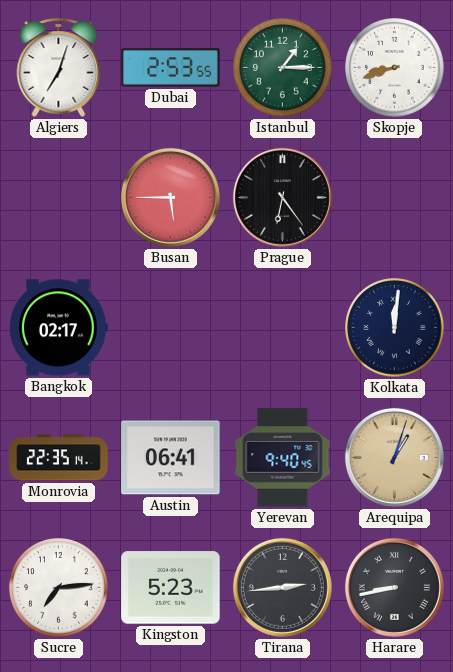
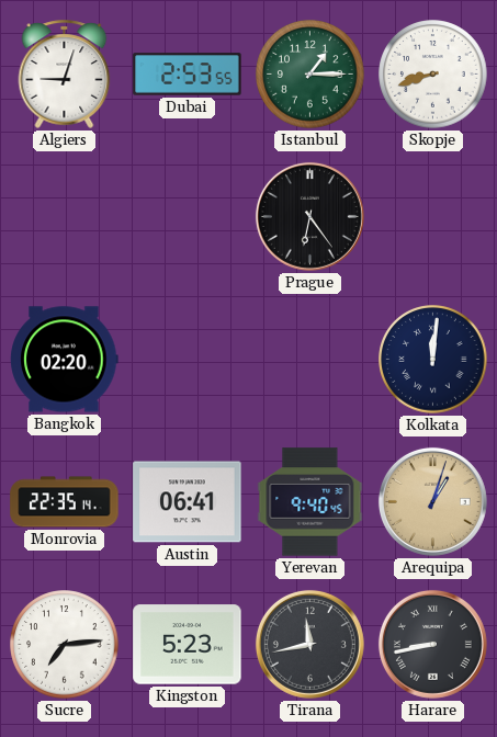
Algiers: 7:03 -> 9:03 (65, 73)
Busan: 5:45 -> none (170, 197)
Bangkok: 02:17 -> 02:20 (65, 360)
Tirana: 2:44 -> 11:43 (309, 644)
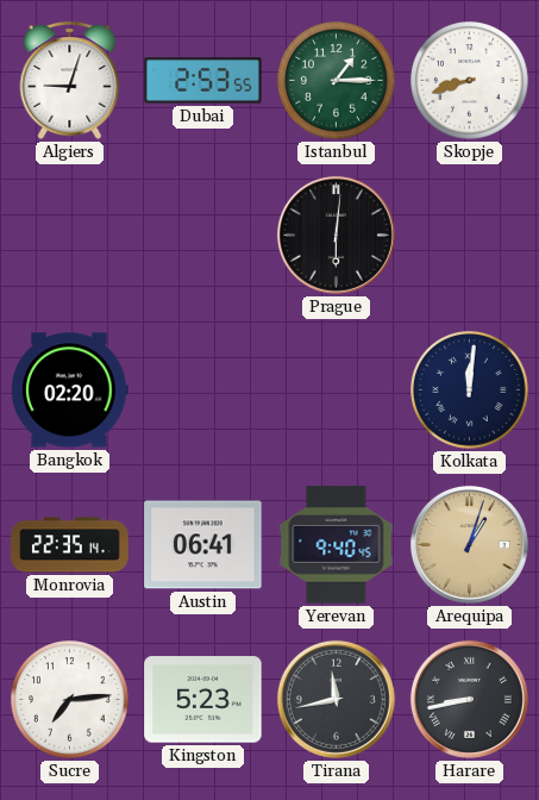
Prague: 6:24 -> 6:01 (336, 235)
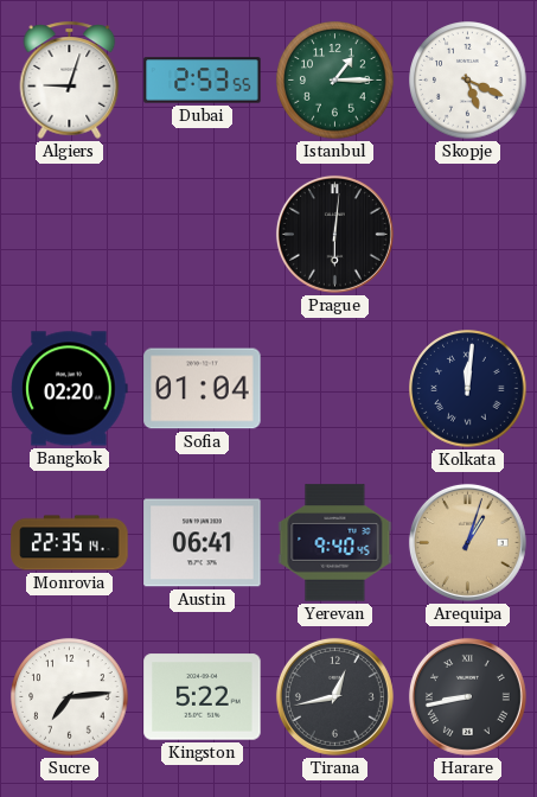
Skopje: 8:42 -> 5:19 (468, 81)
Sofia: none -> 01:04 (203, 389)
Kingston: 5:23 -> 5:22 (203, 697)
Tirana: 11:43 -> 12:43 (334, 696)
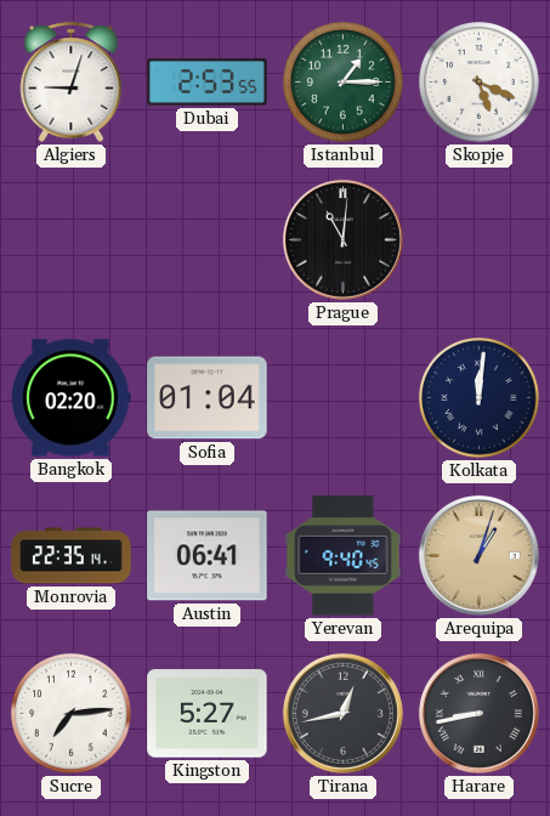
Prague: 6:01 -> 11:01 (342, 239)
Kingston: 5:22 -> 5:27 (208, 714)
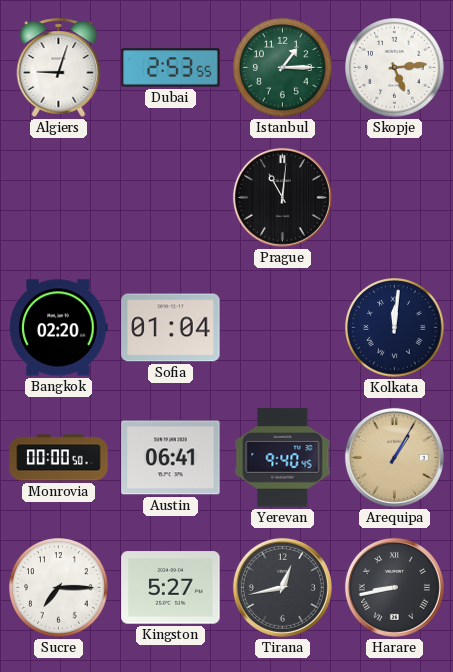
Skopje: 5:19 -> 5:14 (395, 68)
Monrovia: 22:35 -> 00:00 (59, 458)
Arequipa: 1:03 -> 1:05 (394, 457)
Sucre: 7:14 -> 7:15 (59, 588)
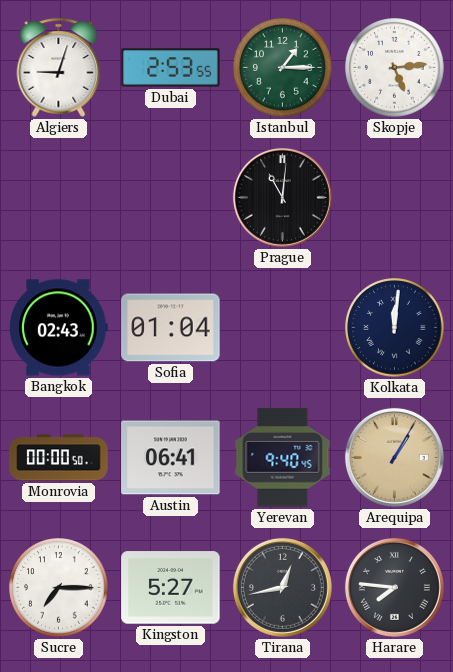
Bangkok: 02:20 -> 02:43 (59, 328)
Harare: 8:43 -> 7:46 (394, 587)
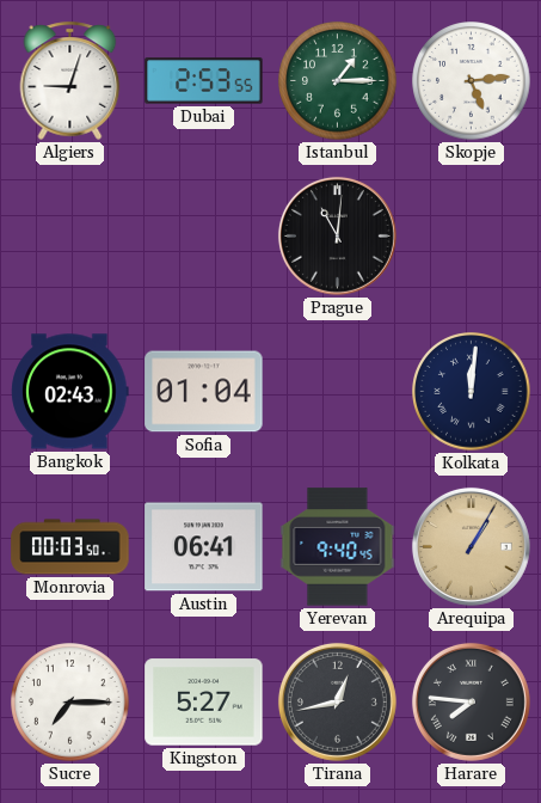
Monrovia: 00:00 -> 00:03 (70, 547)
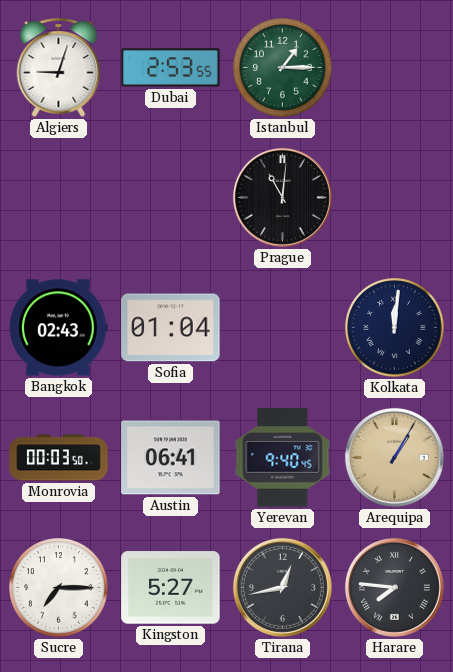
Skopje: 5:14 -> none (472, 81)
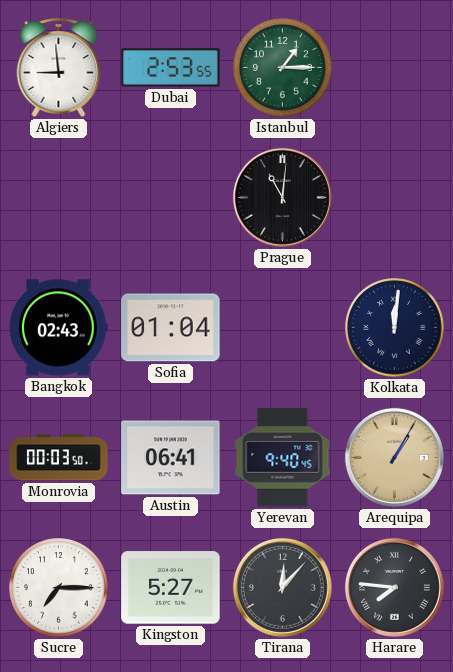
Algiers: 9:03 -> 8:59 (59, 67)
Tirana: 12:43 -> 12:07 (282, 587)
